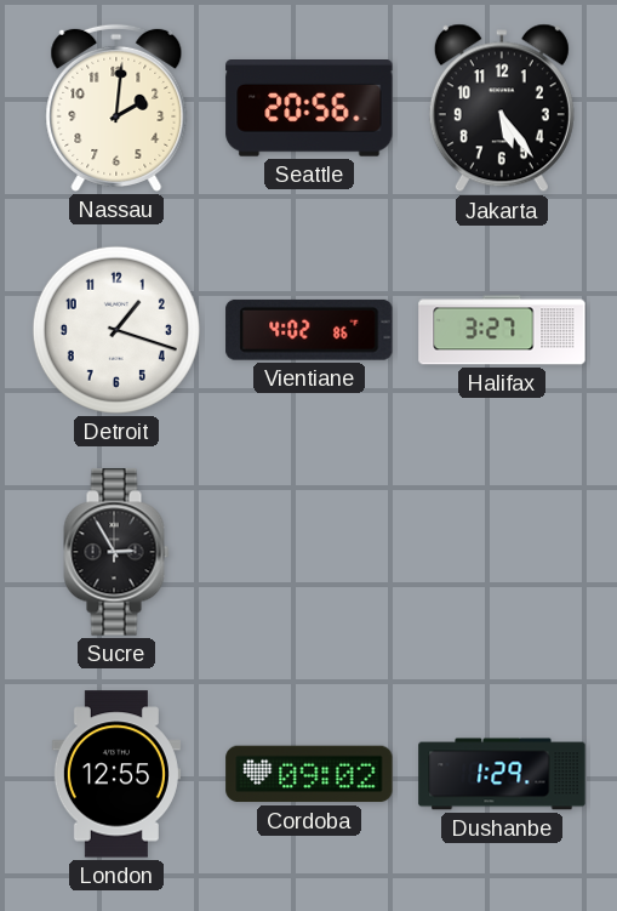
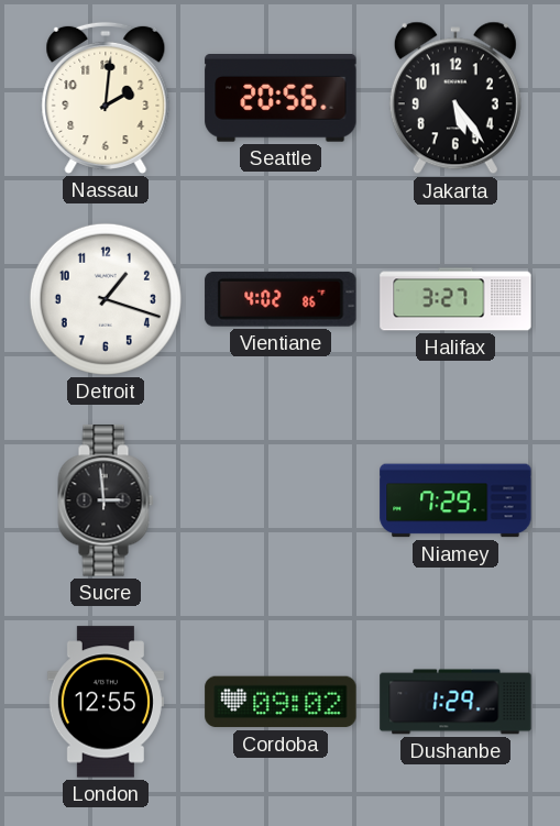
Sucre: 2:55 -> 2:59 (106, 500)
Niamey: none -> 7:29 (455, 500)
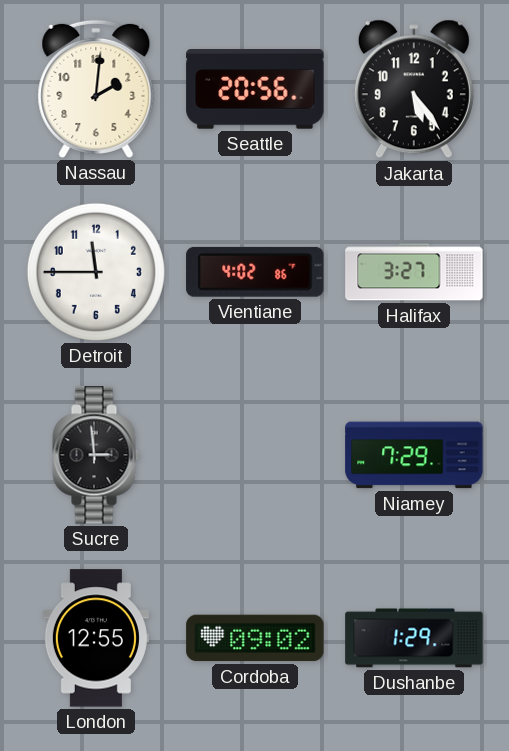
Detroit: 1:18 -> 11:45 (96, 272)
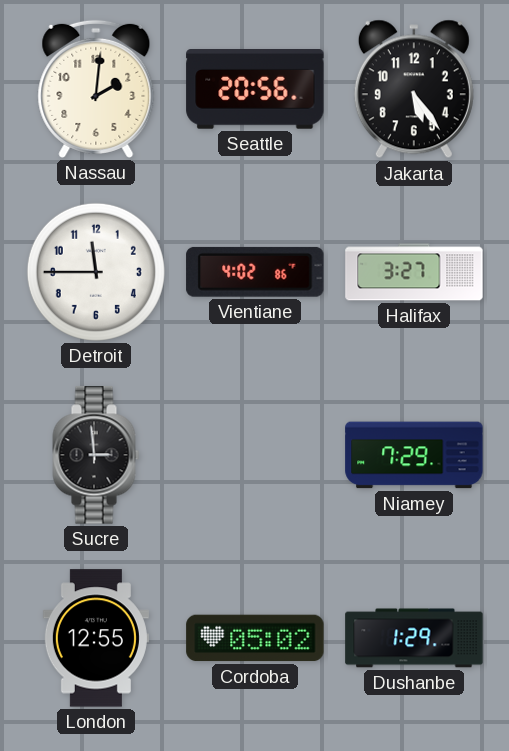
Cordoba: 09:02 -> 05:02 (255, 638)
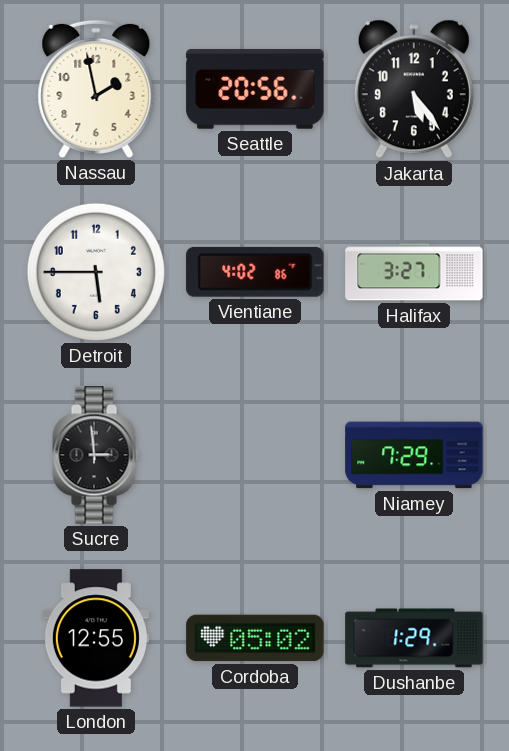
Nassau: 2:01 -> 1:58 (96, 89)
Detroit: 11:45 -> 5:45 (96, 272)
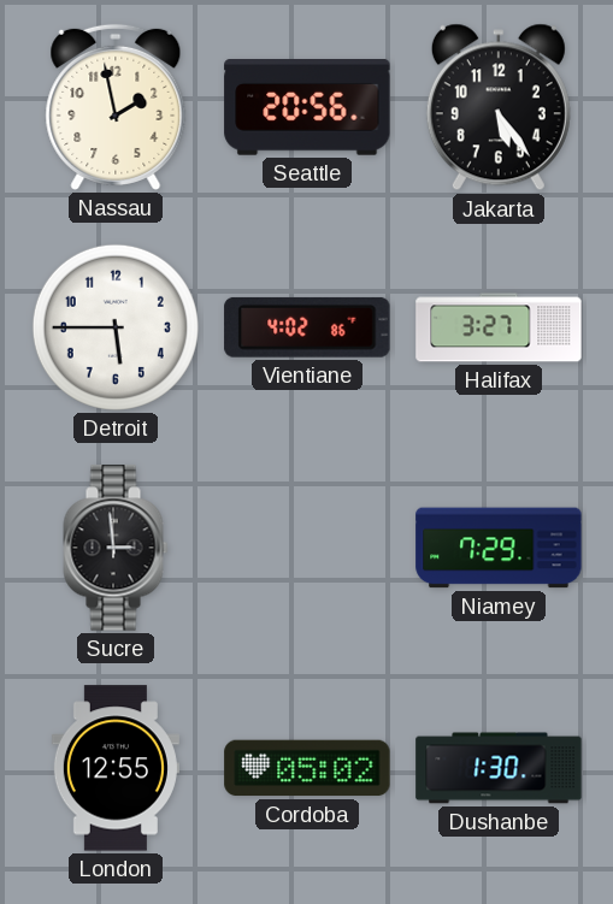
Dushanbe: 1:29 -> 1:30 (499, 768)
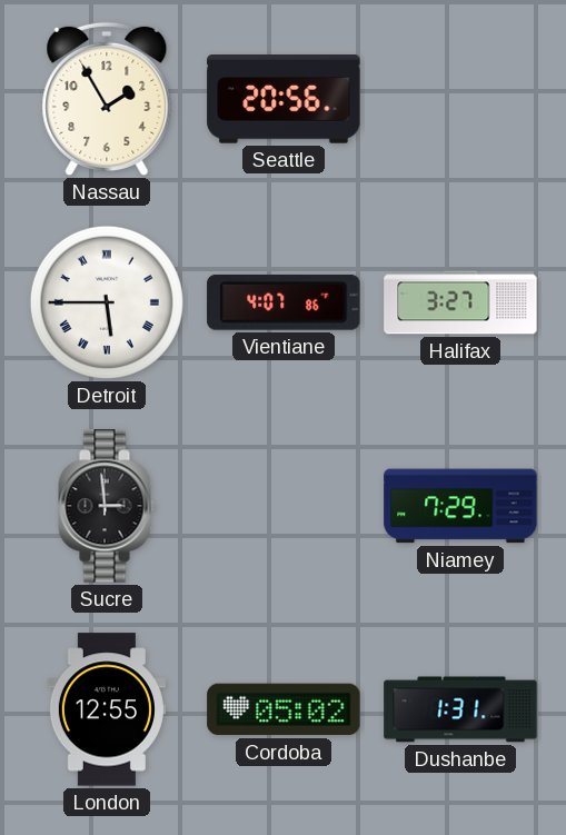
Nassau: 1:58 -> 1:55 (107, 99)
Jakarta: 5:24 -> none (499, 107)
Detroit numerals: Arabic -> Roman (107, 302)
Vientiane: 4:02 -> 4:07 (284, 302)
Dushanbe: 1:30 -> 1:31 (460, 709)
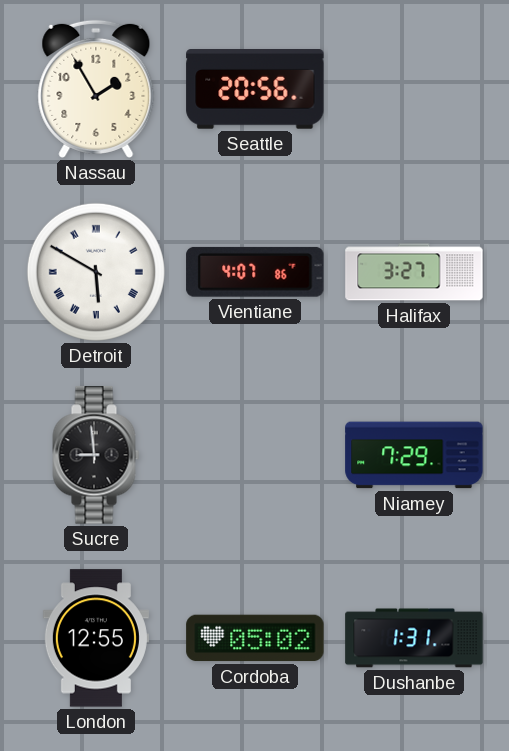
Detroit: 5:45 -> 5:50 (96, 272)
Sucre: 2:59 -> 8:59 (96, 455)
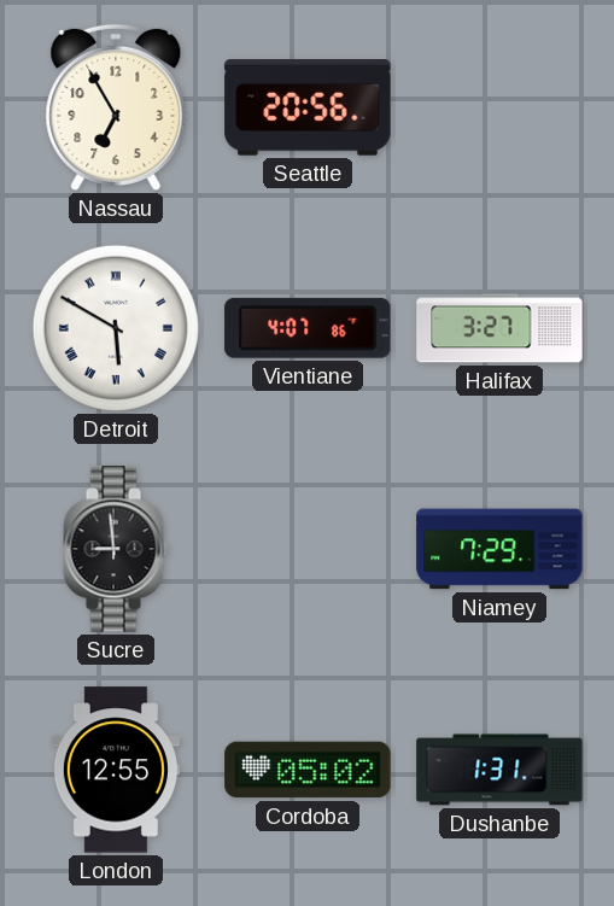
Nassau: 1:55 -> 6:55 (116, 107)
